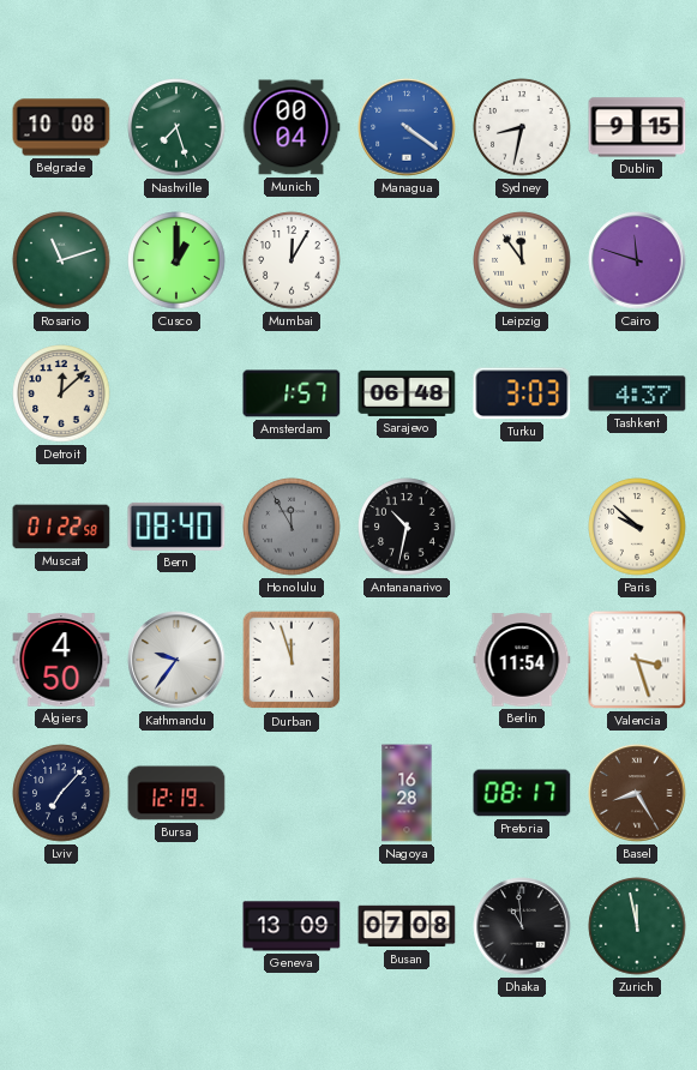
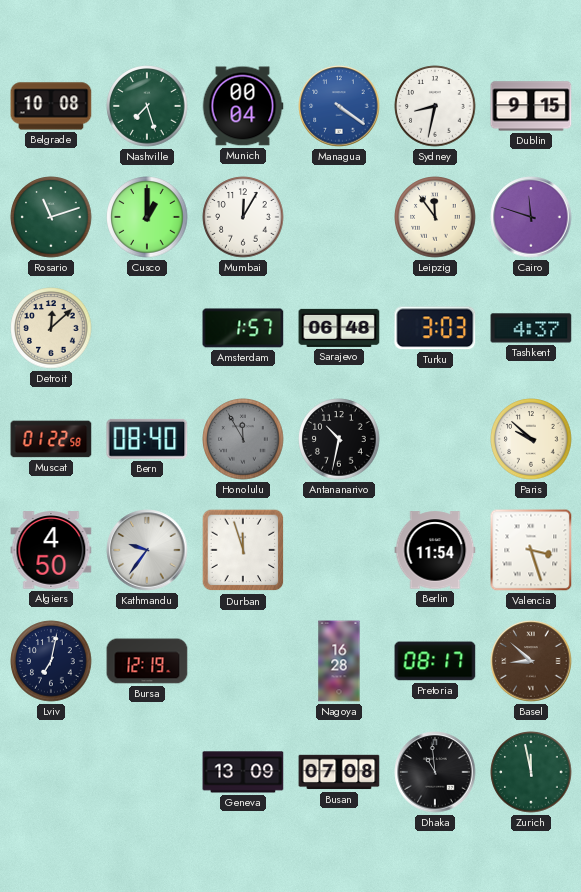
Lviv: 7:07 -> 7:02 (51, 661)
Basel: 8:25 -> 8:52 (531, 661)
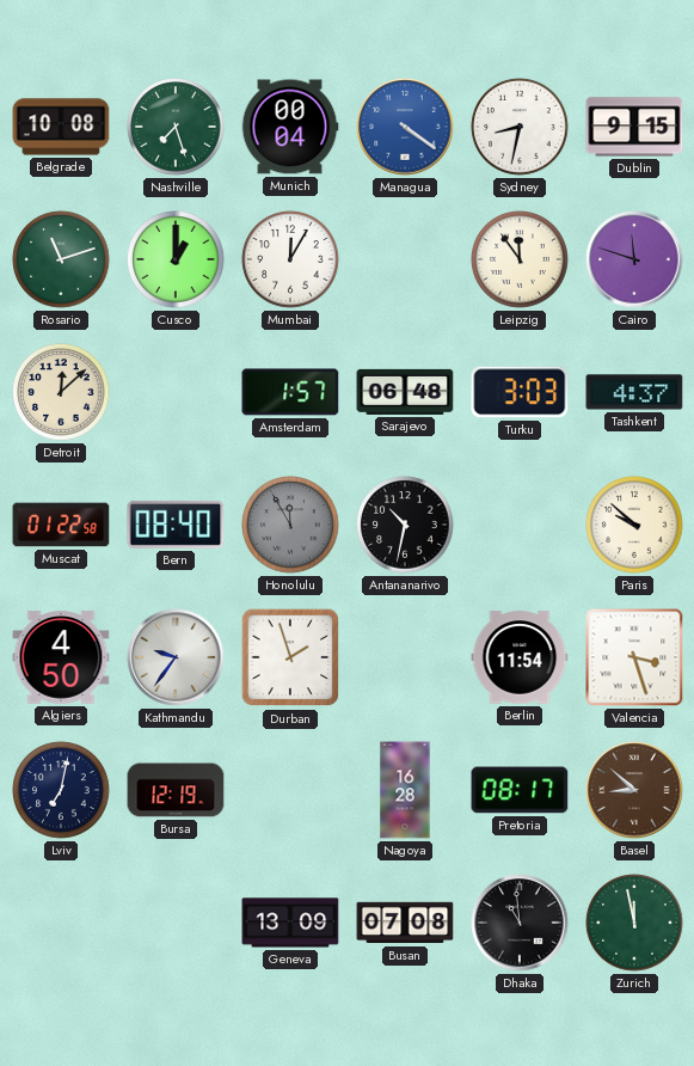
Durban: 11:57 -> 1:57 (290, 657)
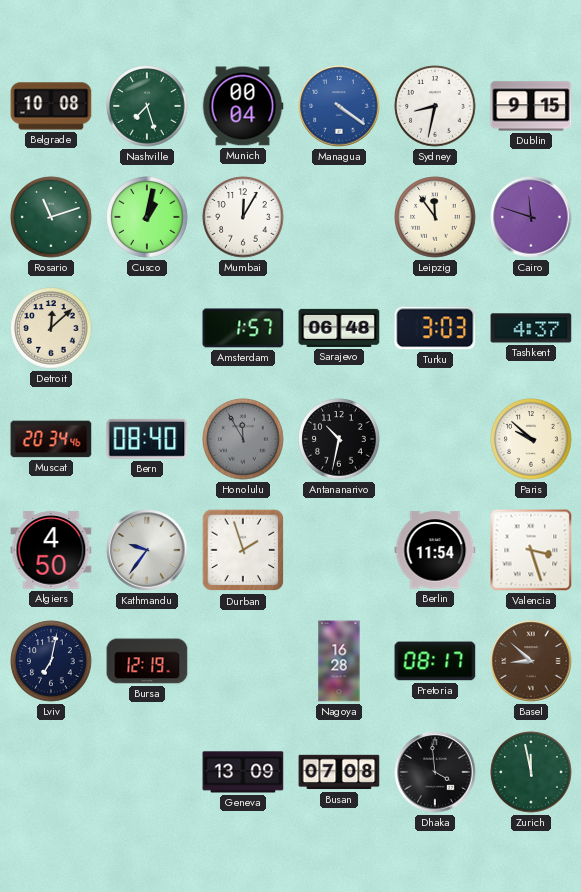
Cusco: 1:00 -> 1:02 (147, 217)
Muscat: 01:22 -> 20:34 (51, 439)
Dhaka: 10:59 -> 3:59 (435, 772)
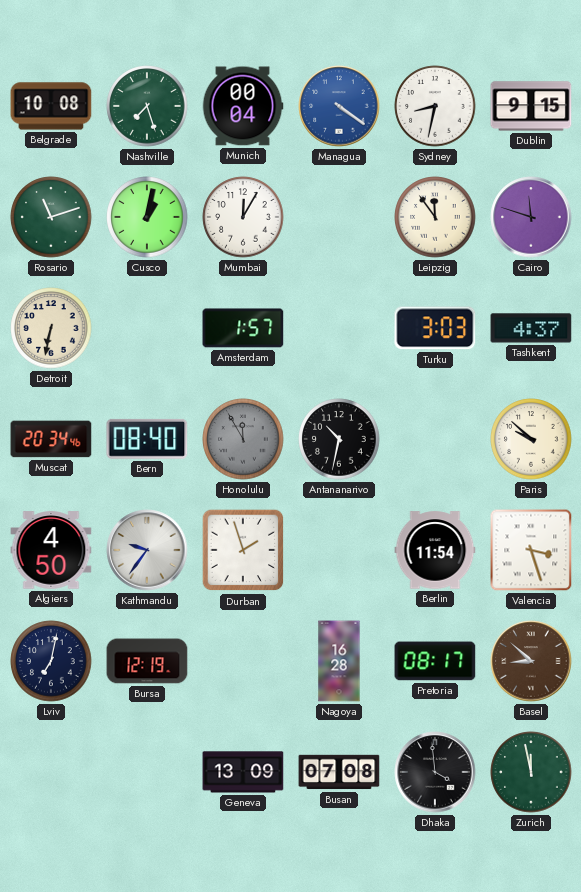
Detroit: 12:08 -> 6:32 (51, 328)
Sarajevo: 06:48 -> none (339, 328)
